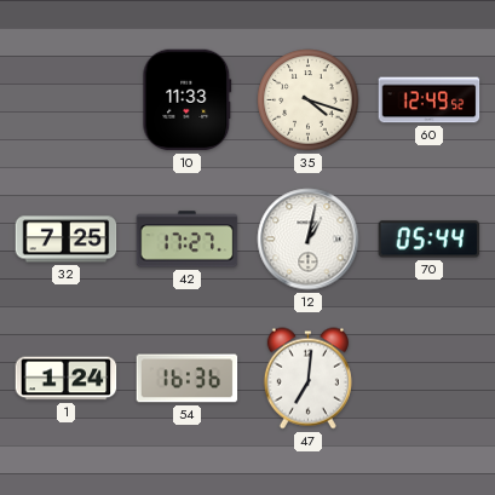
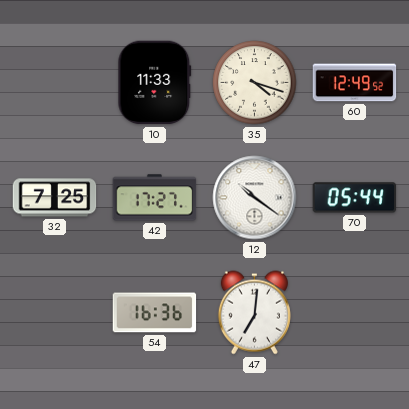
12: 1:02 -> 10:21 (255, 198)
1: 1:24 -> none (67, 379)
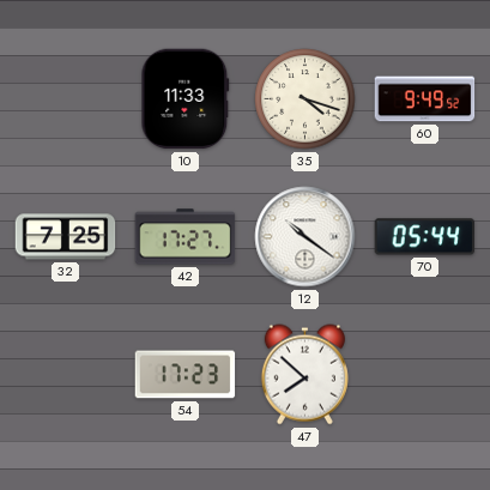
60: 12:49 -> 9:49 (425, 99)
54: 16:36 -> 17:23 (186, 375)
47: 7:01 -> 7:52 (304, 375)
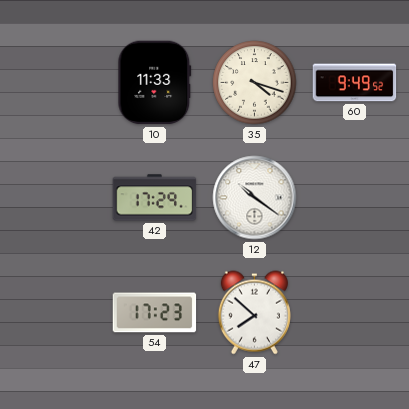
32: 7:25 -> none (66, 237)
42: 17:27 -> 17:29 (155, 198)
70: 05:44 -> none (425, 237)
